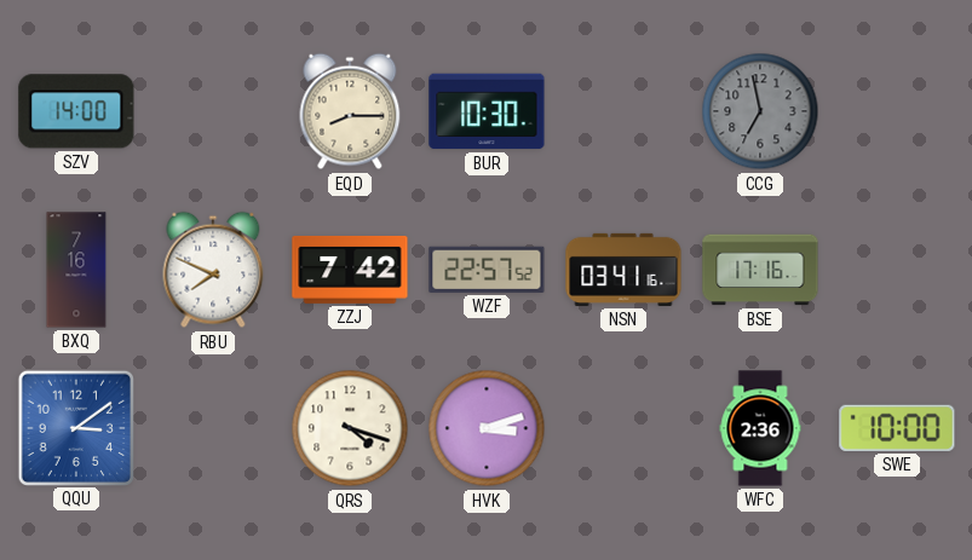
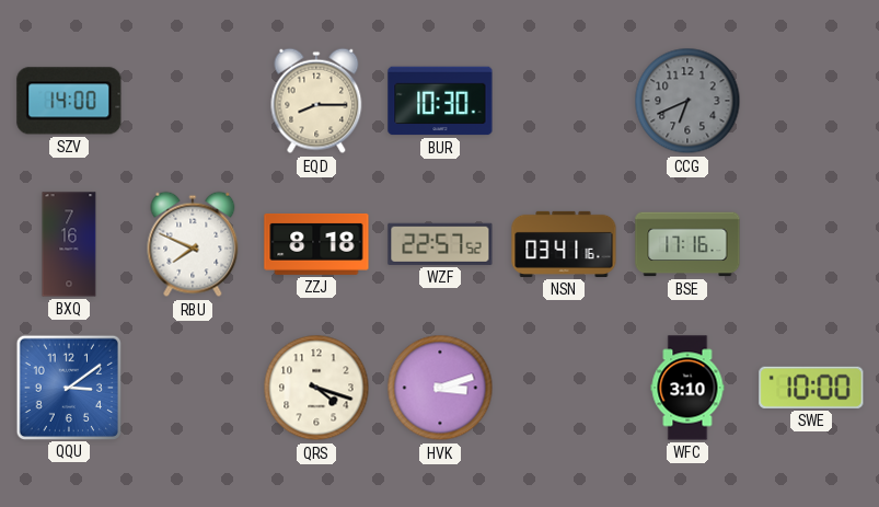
CCG: 6:58 -> 6:41 (687, 101)
ZZJ: 7:42 -> 8:18 (316, 244)
WFC: 2:36 -> 3:10 (687, 388)
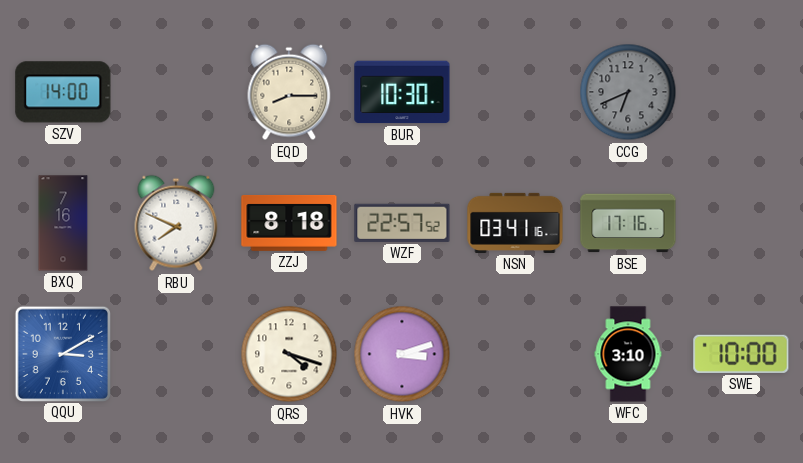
QQU: 3:09 -> 3:10 (62, 353)
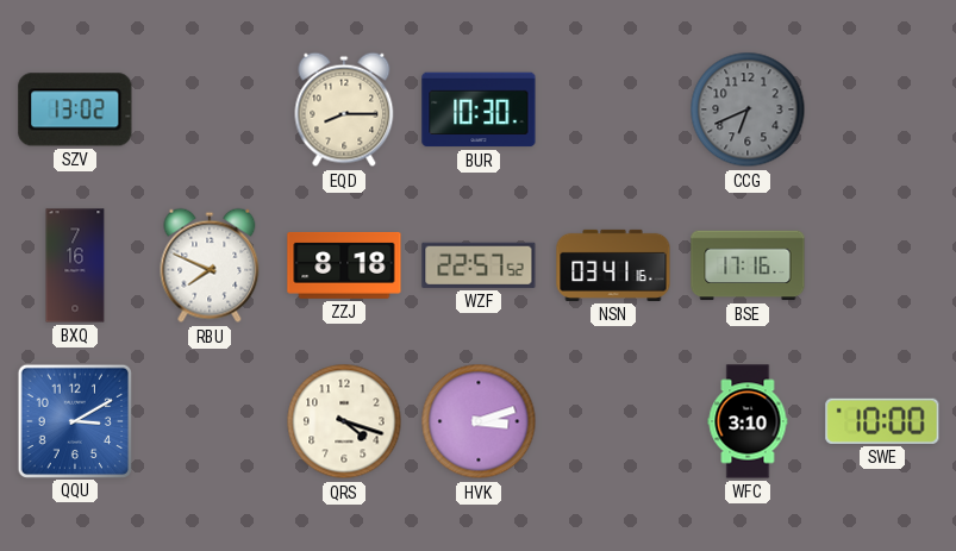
SZV: 14:00 -> 13:02 (75, 109)
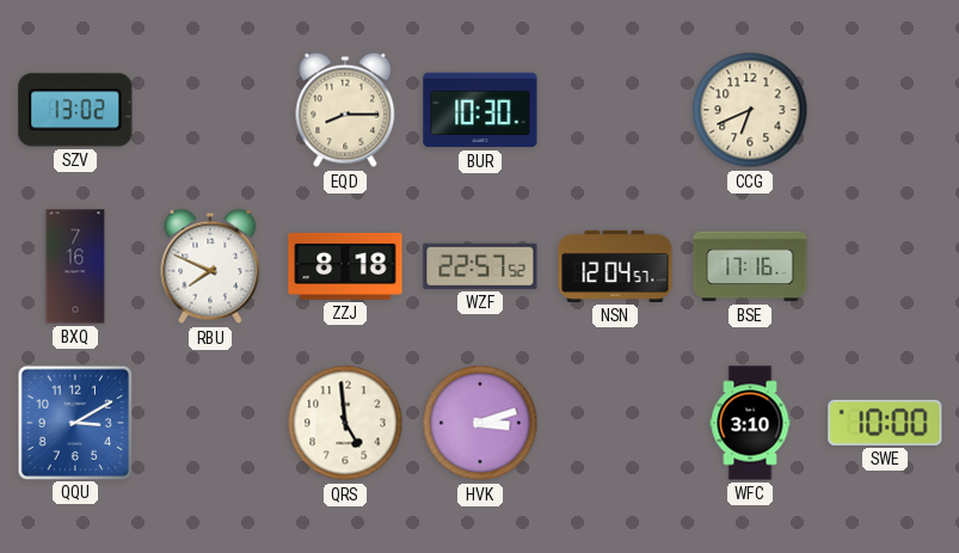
CCG dial: grey -> cream (750, 110)
NSN: 03:41 -> 12:04 (615, 266)
QRS: 4:18 -> 4:59 (345, 423)
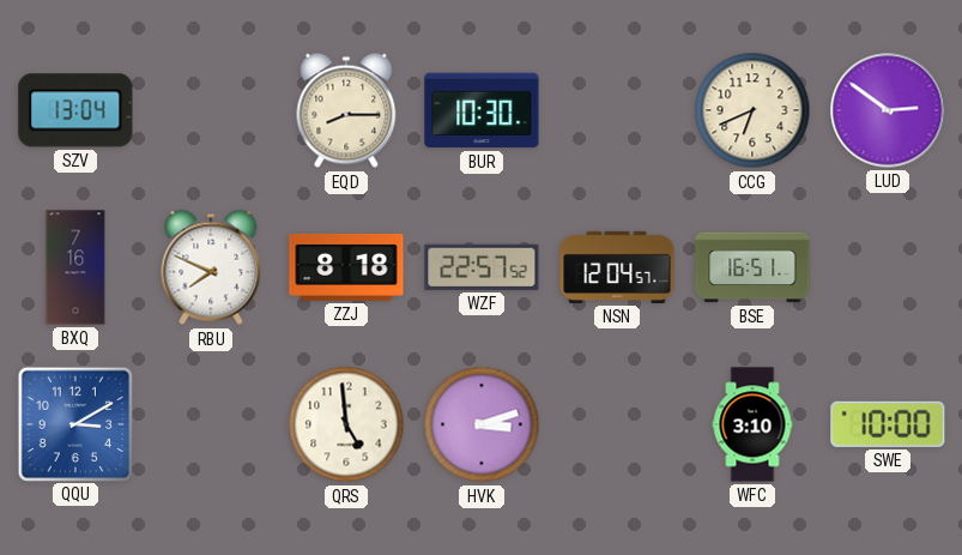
SZV: 13:02 -> 13:04 (75, 110)
LUD: none -> 2:51 (888, 110)
BSE: 17:16 -> 16:51 (752, 267)
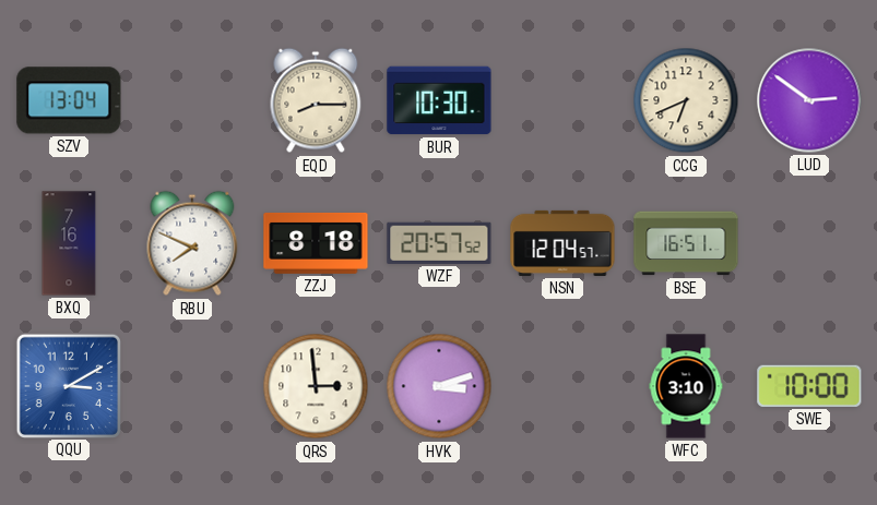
WZF: 22:57 -> 20:57 (439, 243)
QRS: 4:59 -> 2:59 (316, 386)
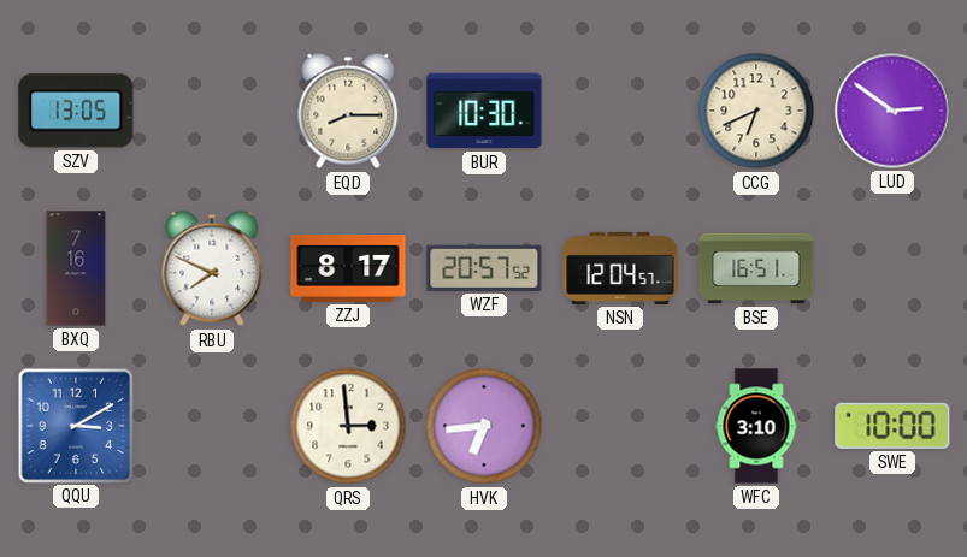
SZV: 13:04 -> 13:05 (76, 111)
ZZJ: 8:18 -> 8:17 (348, 268)
HVK: 3:12 -> 6:44 (484, 426)
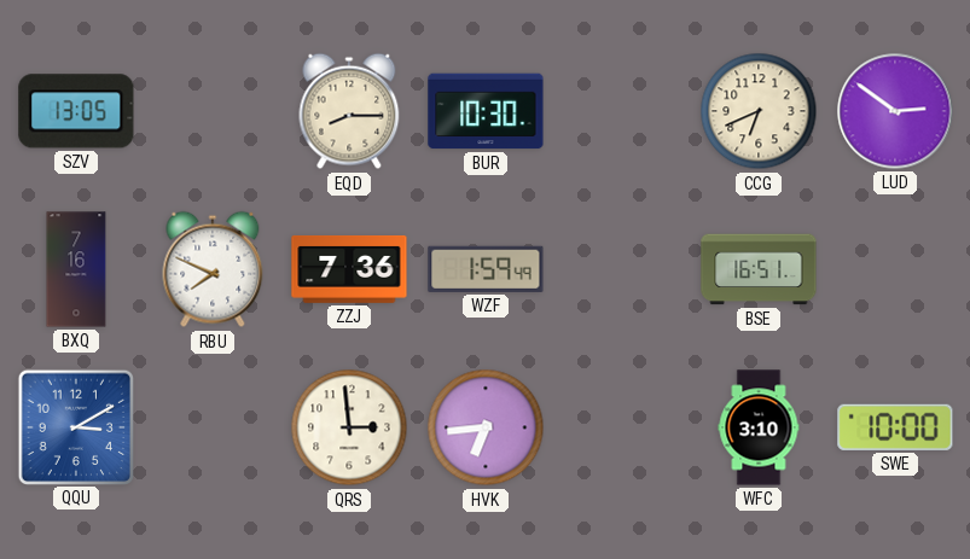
ZZJ: 8:17 -> 7:36 (349, 269)
WZF: 20:57 -> 1:59 (486, 269)
NSN: 12:04 -> none (620, 268)
